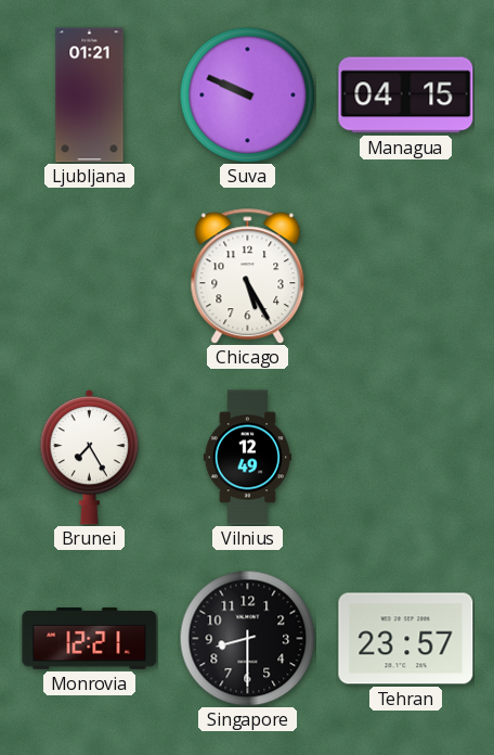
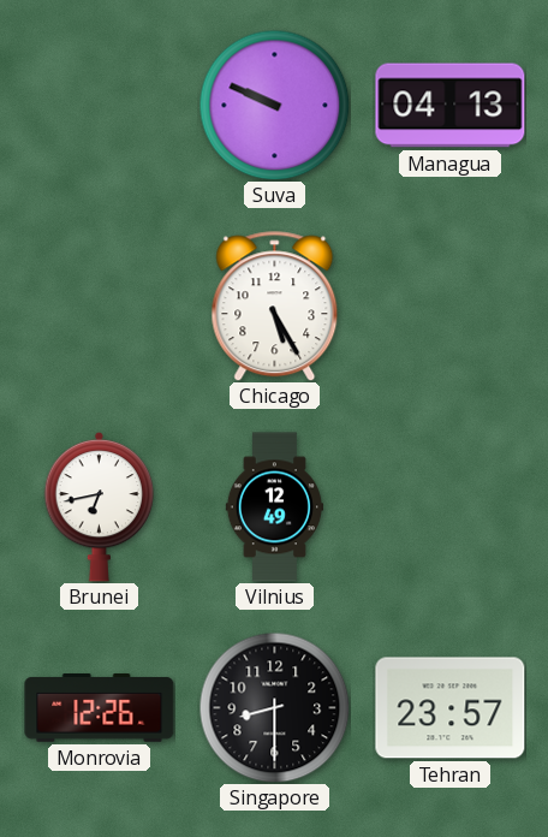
Ljubljana: 01:21 -> none (90, 95)
Managua: 04:15 -> 04:13 (451, 106)
Brunei: 7:25 -> 6:43 (100, 506)
Monrovia: 12:21 -> 12:26 (100, 708)
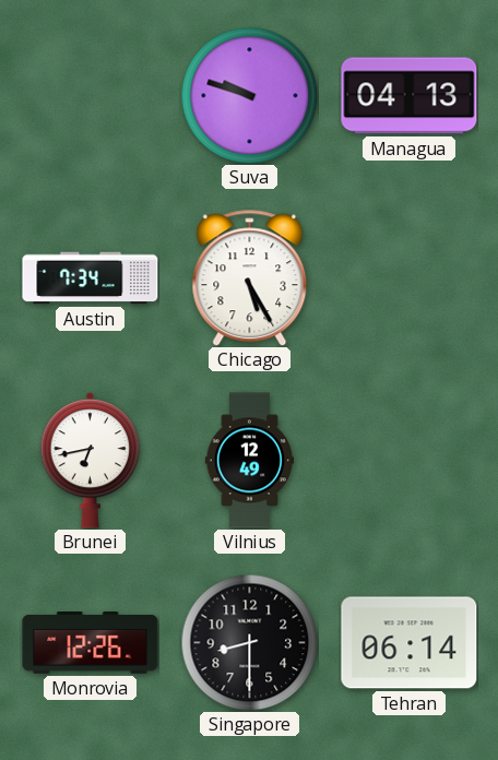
Suva: 9:49 -> 9:48 (249, 95)
Austin: none -> 7:34 (91, 278)
Tehran: 23:57 -> 06:14 (410, 643)
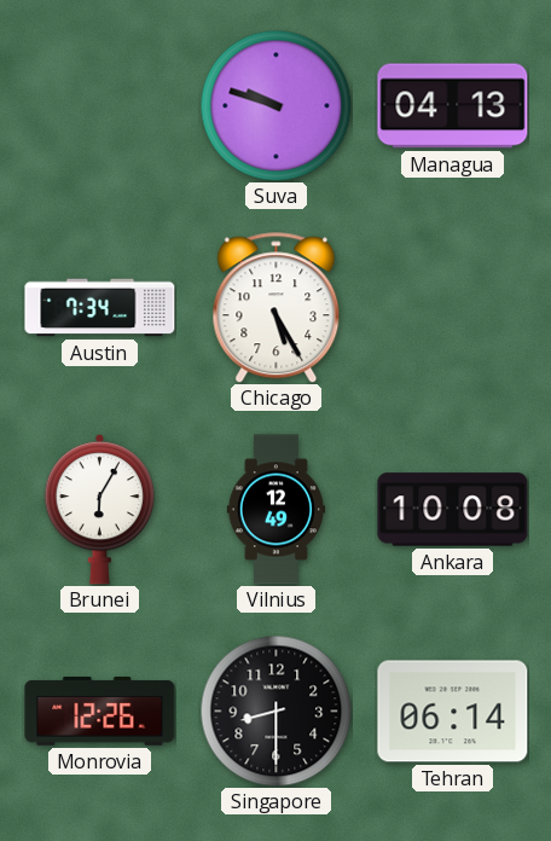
Brunei: 6:43 -> 6:05 (100, 509)
Ankara: none -> 10:08 (453, 510)
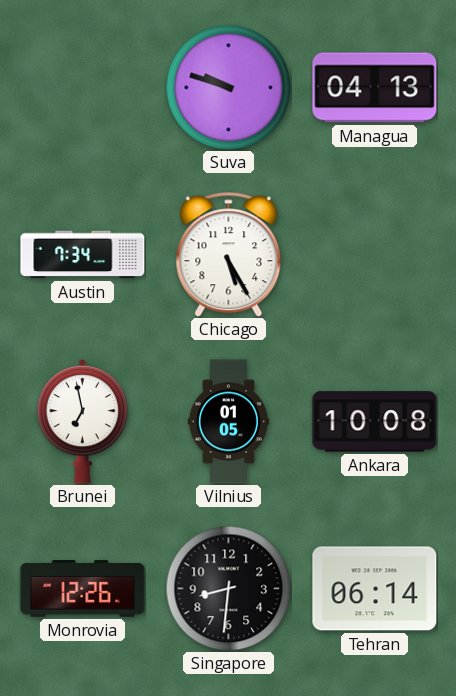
Brunei: 6:05 -> 6:58 (83, 421)
Vilnius: 12:49 -> 01:05 (228, 422)
Singapore: 8:30 -> 8:31 (228, 588)
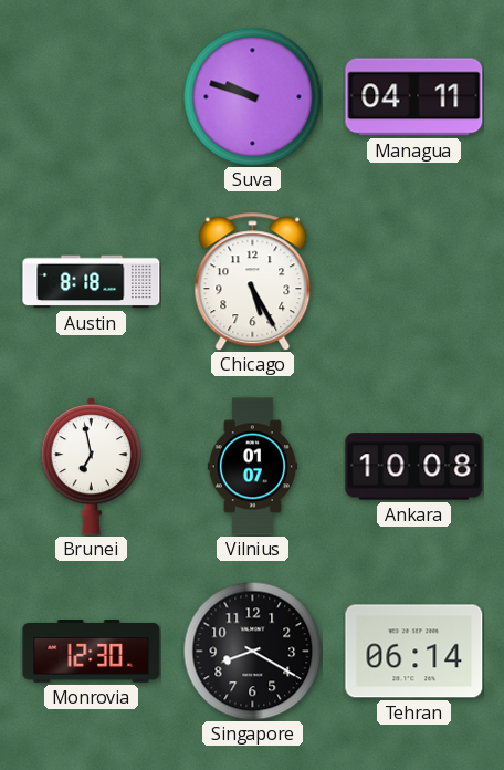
Managua: 04:13 -> 04:11 (414, 97)
Austin: 7:34 -> 8:18 (92, 282)
Vilnius: 01:05 -> 01:07 (252, 467)
Monrovia: 12:26 -> 12:30 (92, 652)
Singapore: 8:31 -> 8:20 (252, 651)
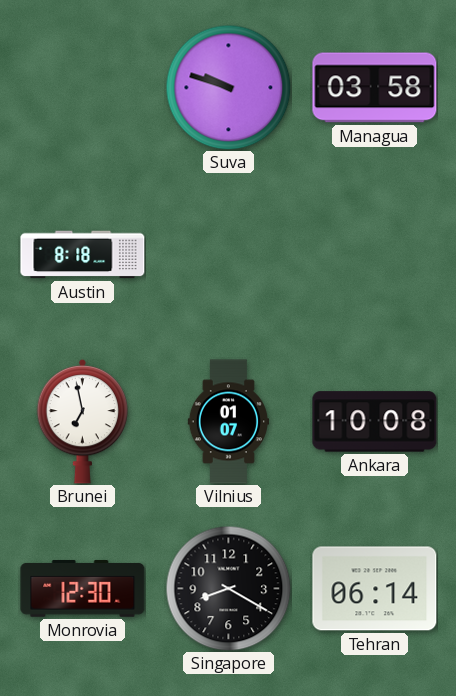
Managua: 04:11 -> 03:58 (375, 88)
Chicago: 5:25 -> none (253, 282)
